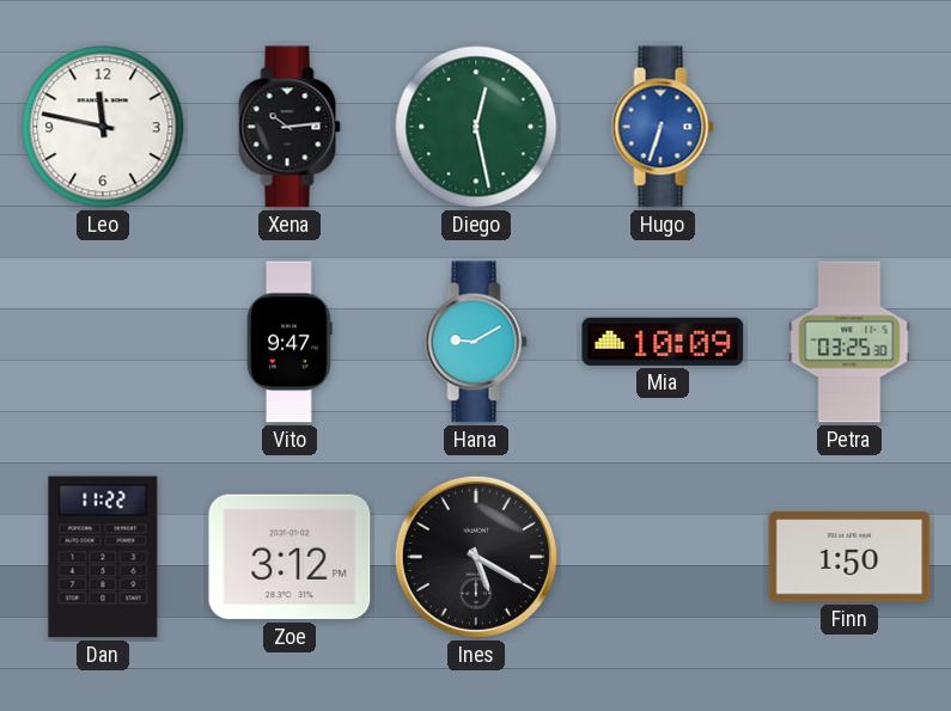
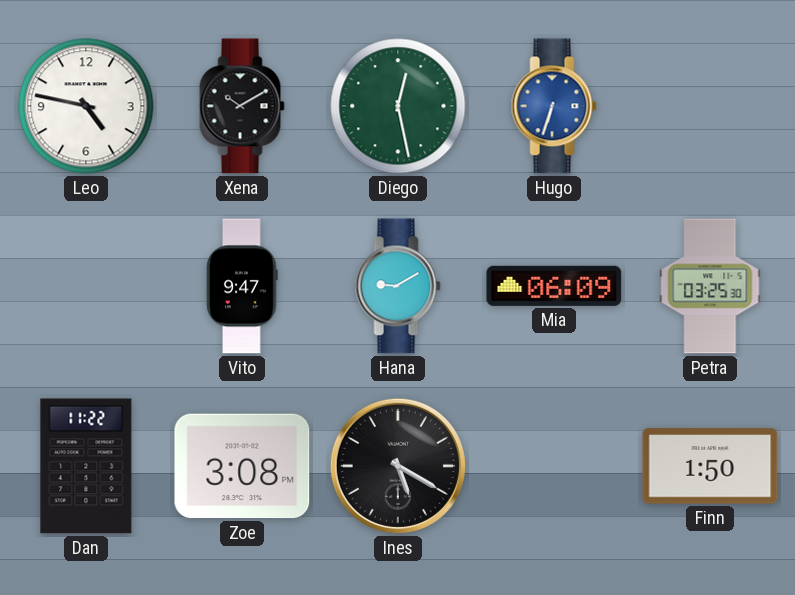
Leo: 11:47 -> 4:47 (86, 106)
Xena: 10:14 -> 10:10 (242, 106)
Mia: 10:09 -> 06:09 (554, 286)
Zoe: 3:12 -> 3:08 (242, 466)
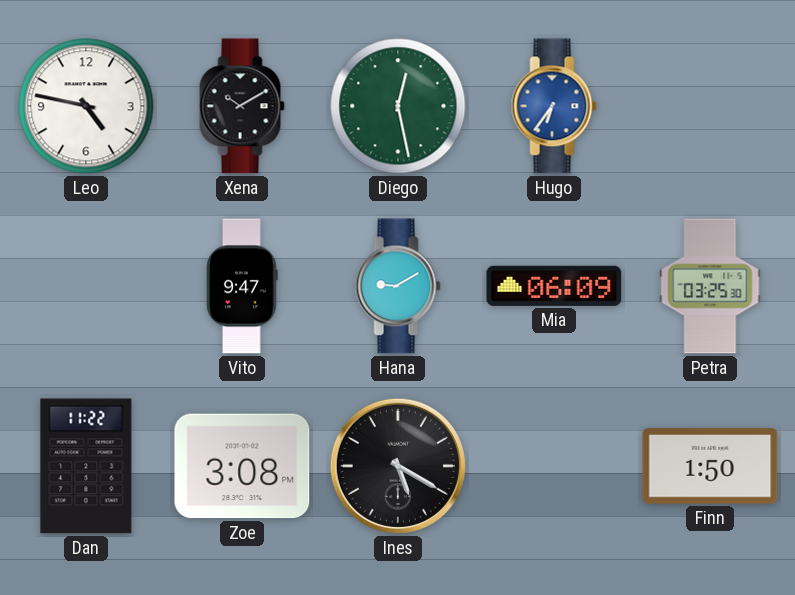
Hugo: 6:33 -> 6:36 (554, 106)
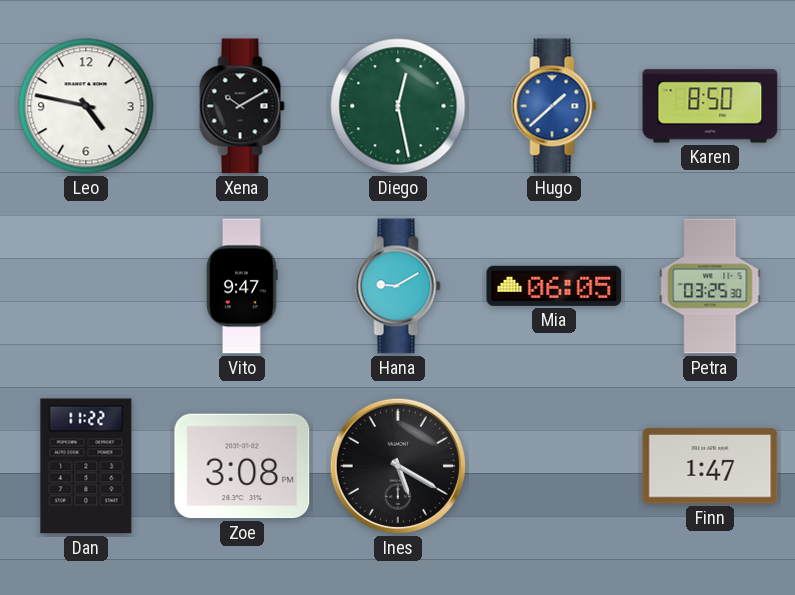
Hugo: 6:36 -> 1:38 (554, 106)
Karen: none -> 8:50 (710, 106)
Mia: 06:09 -> 06:05 (554, 286)
Finn: 1:50 -> 1:47 (710, 466)
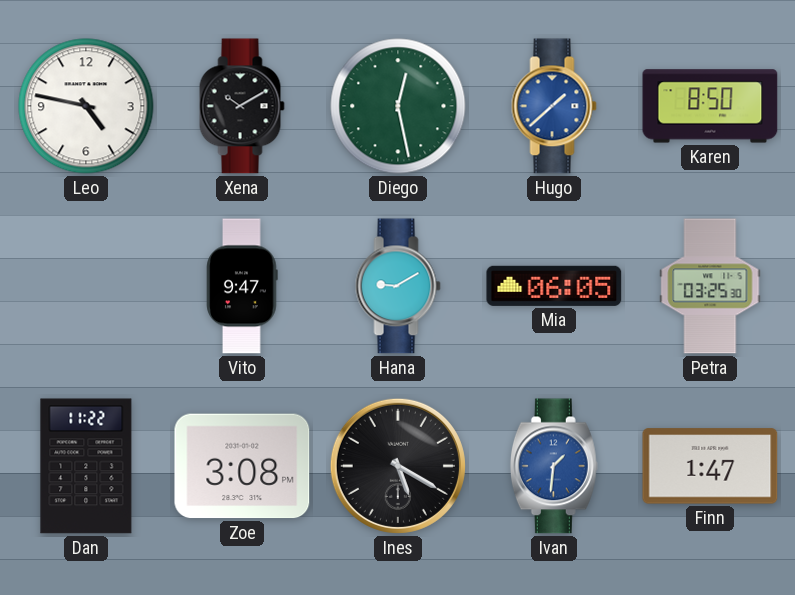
Ivan: none -> 1:31 (554, 466)
